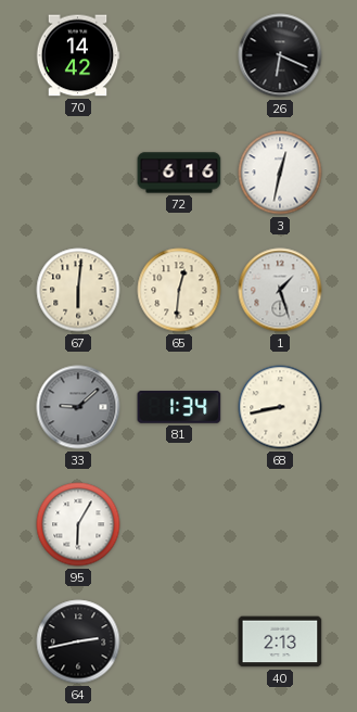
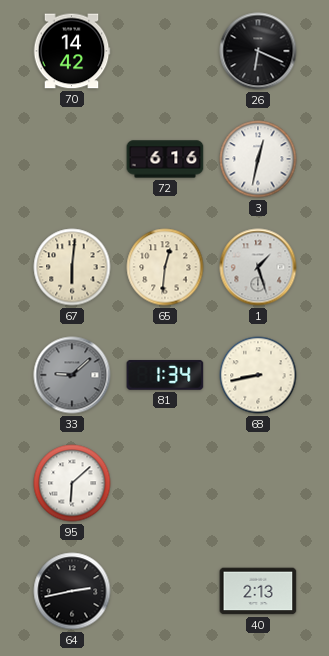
95: 6:05 -> 6:08 (72, 483)
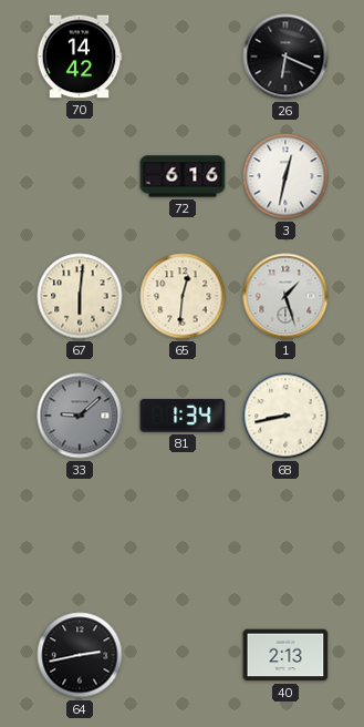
95: 6:08 -> none (72, 483)
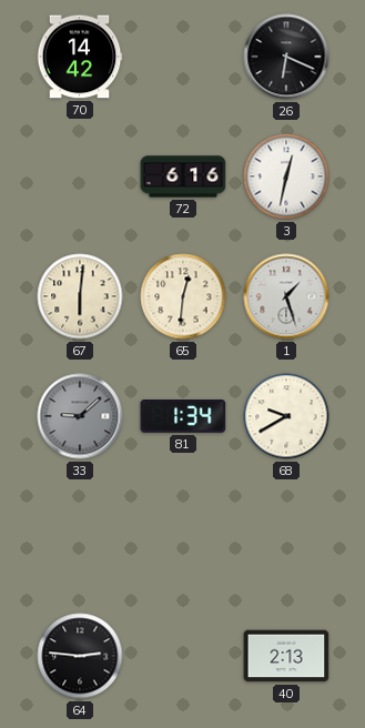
68: 8:43 -> 9:40 (286, 416)
64: 2:43 -> 2:46 (80, 656)
